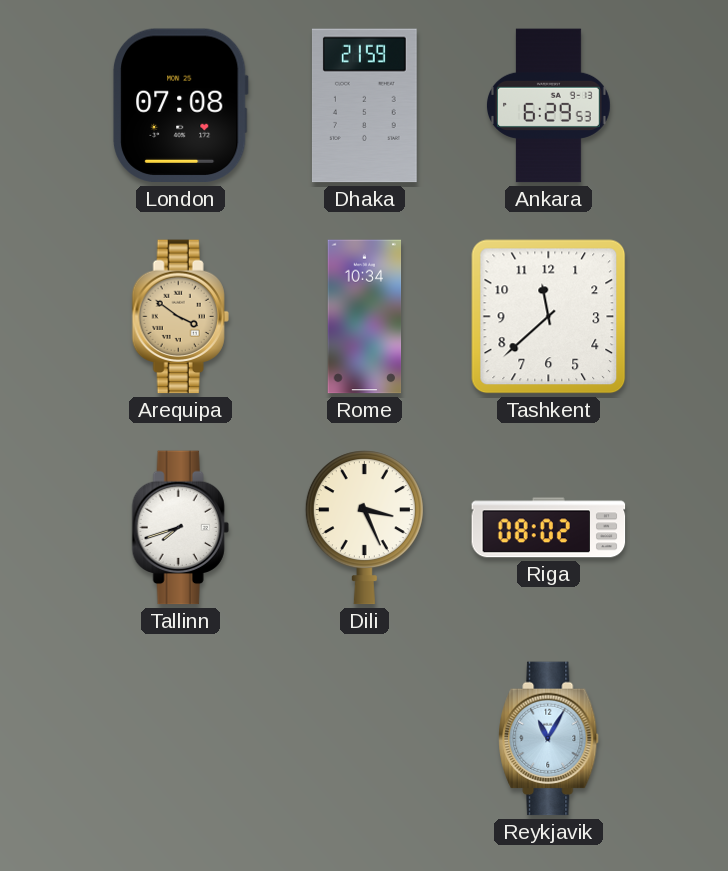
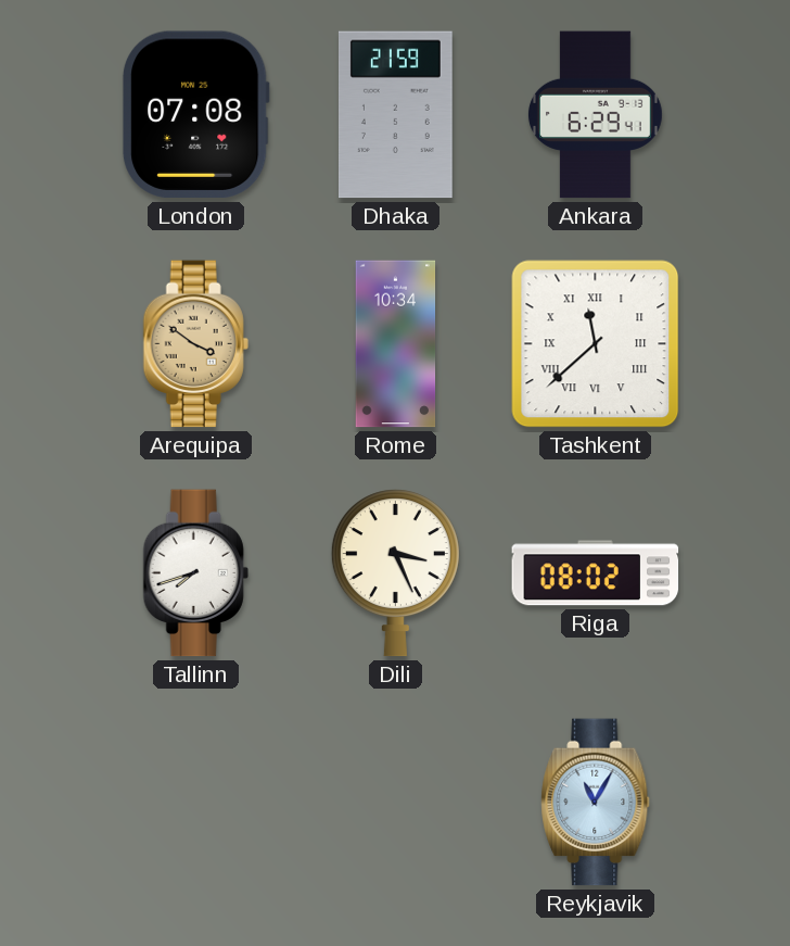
Ankara: 6:29:53 -> 6:29:41 (596, 115)
Tashkent numerals: Arabic -> Roman (596, 344)
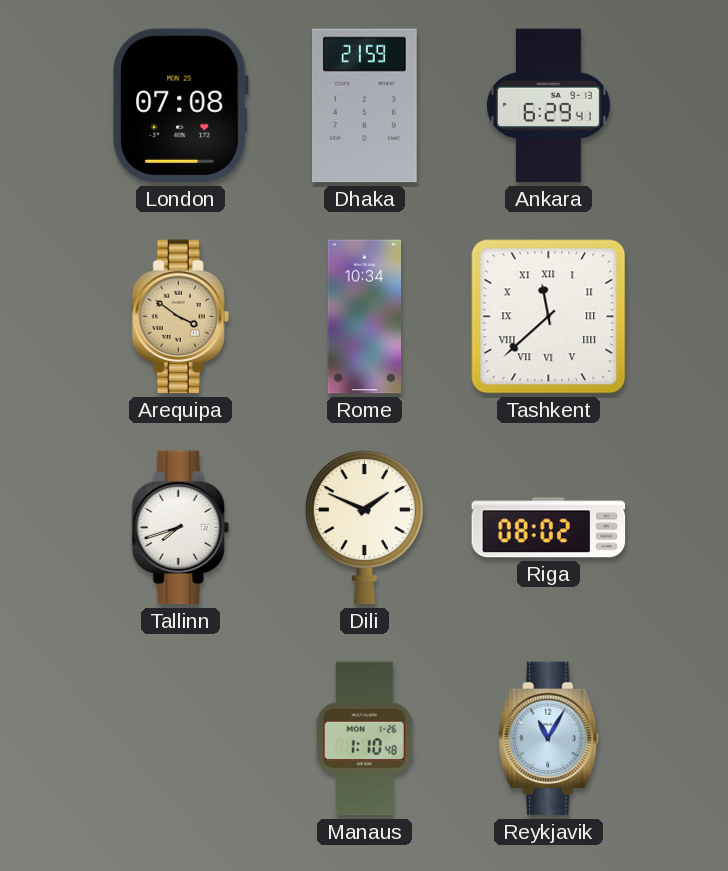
Dili: 3:26 -> 1:49 (364, 528)
Manaus: none -> 1:10 (364, 739)
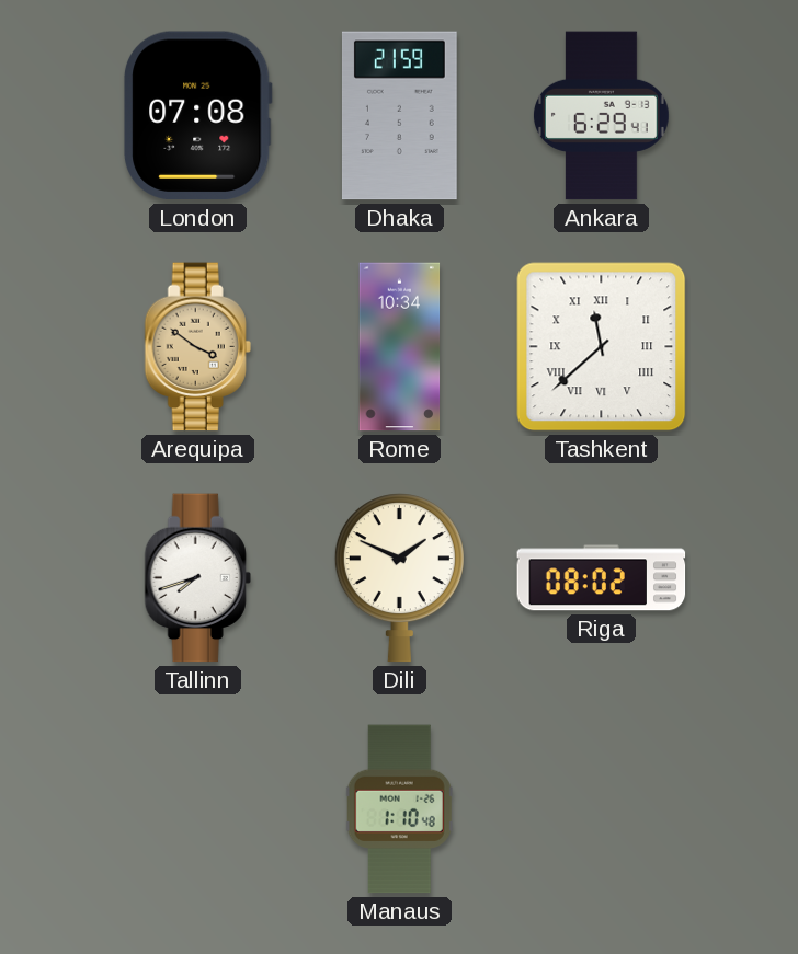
Reykjavik: 11:05 -> none (549, 739)
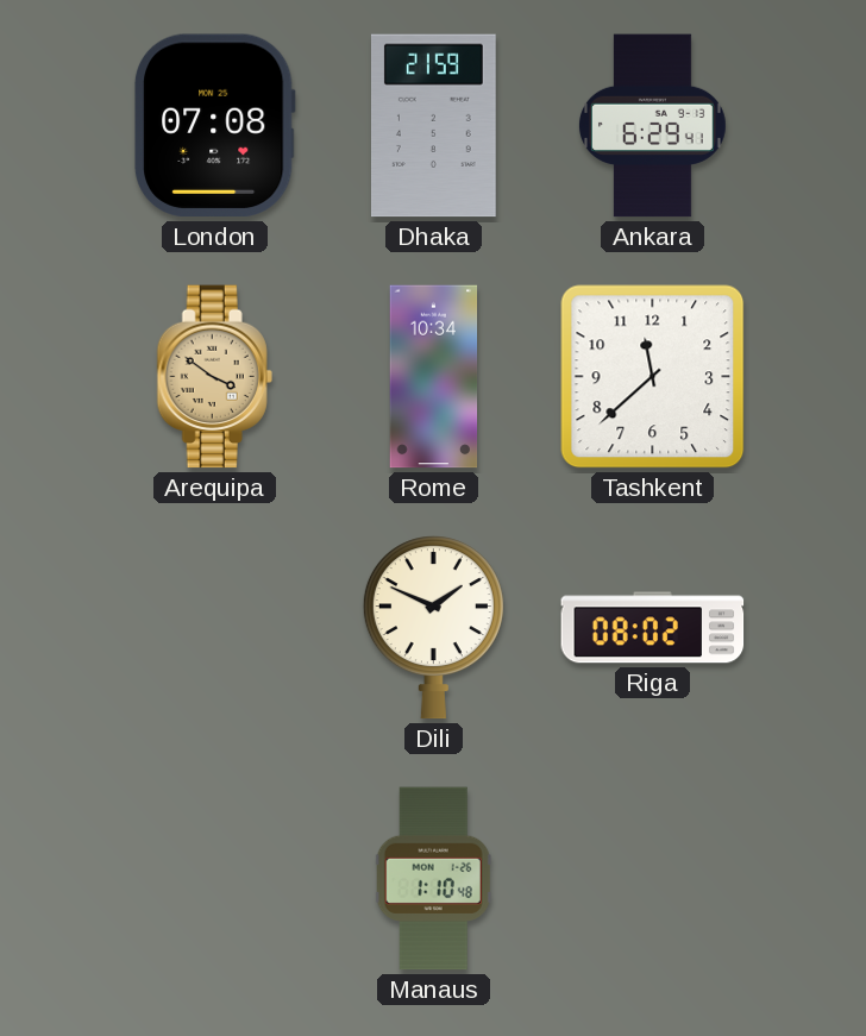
Tashkent numerals: Roman -> Arabic (653, 377)
Tallinn: 7:42 -> none (197, 578)
